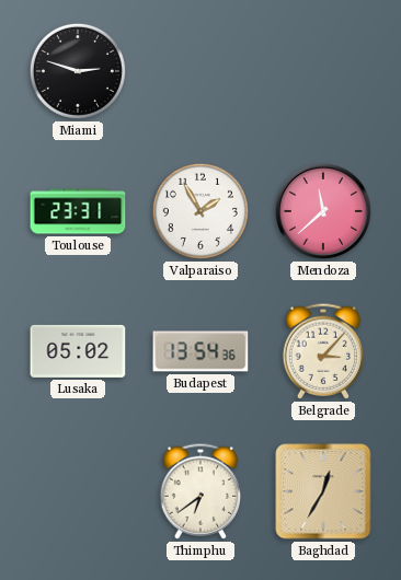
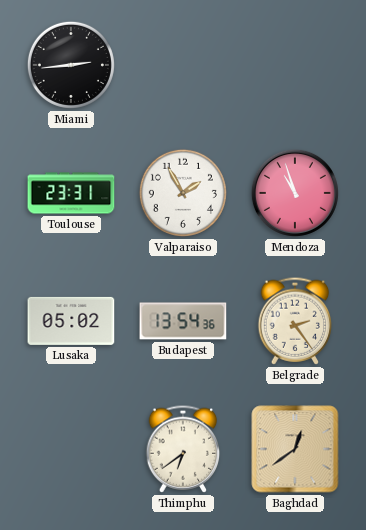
Miami: 2:48 -> 2:44 (71, 65)
Mendoza: 11:38 -> 10:57 (295, 193)
Belgrade: 3:07 -> 2:24 (295, 321)
Baghdad: 12:35 -> 12:39 (295, 449)
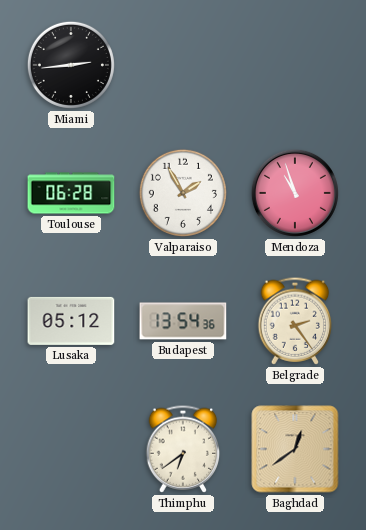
Toulouse: 23:31 -> 06:28 (71, 193)
Lusaka: 05:02 -> 05:12 (71, 321)
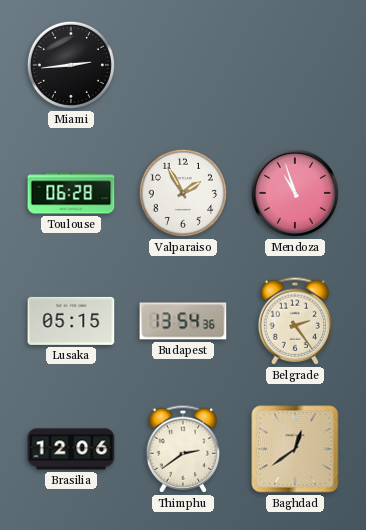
Lusaka: 05:12 -> 05:15 (71, 321)
Brasilia: none -> 12:06 (71, 449)
Thimphu: 6:39 -> 2:39 (183, 449)
